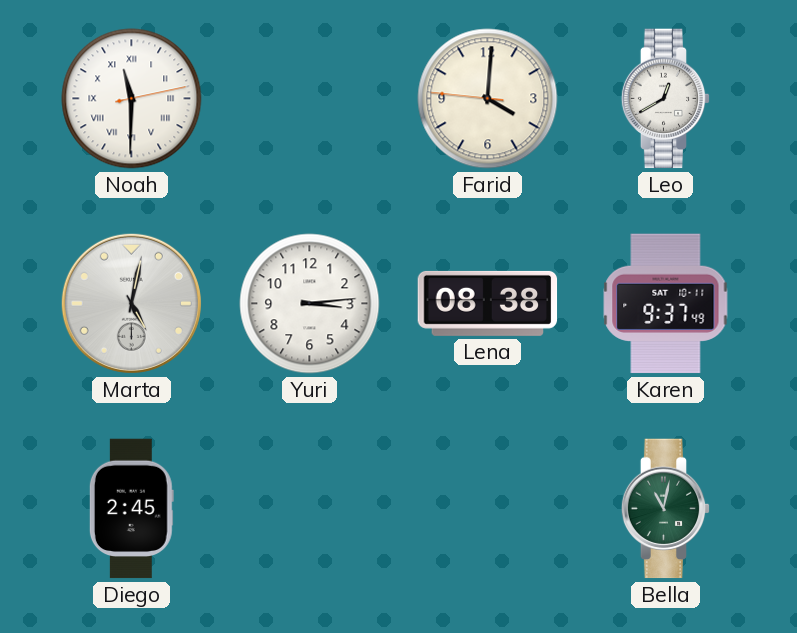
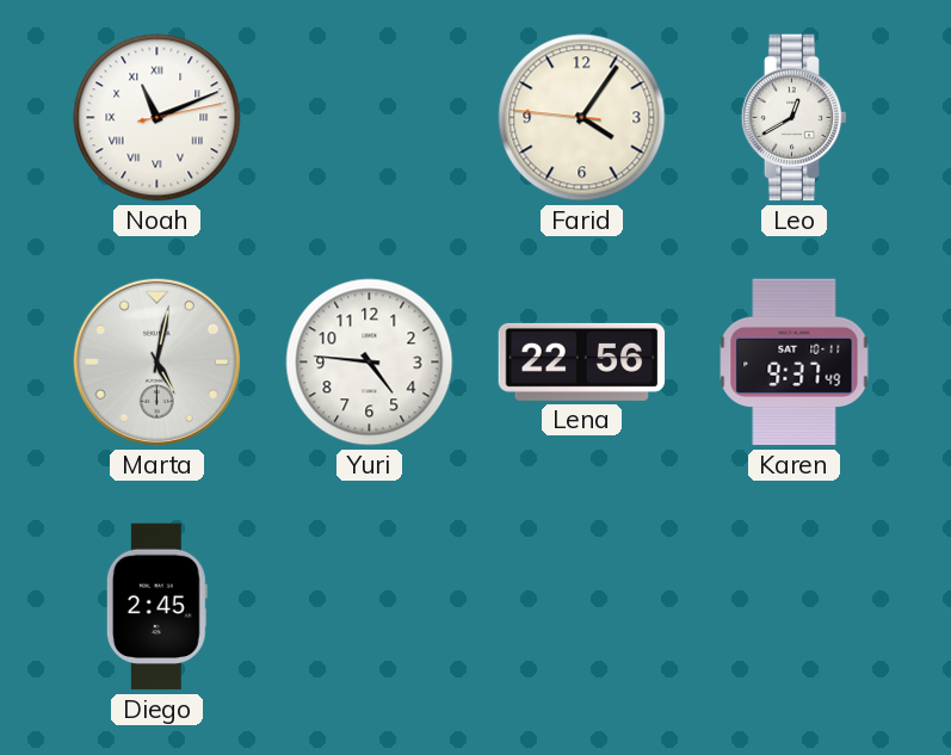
Noah: 11:30 -> 11:11 (158, 118)
Farid: 4:00 -> 4:05 (582, 118)
Yuri: 3:14 -> 4:46 (370, 363)
Lena: 08:38 -> 22:56 (582, 361)
Bella: 11:02 -> none (666, 509)
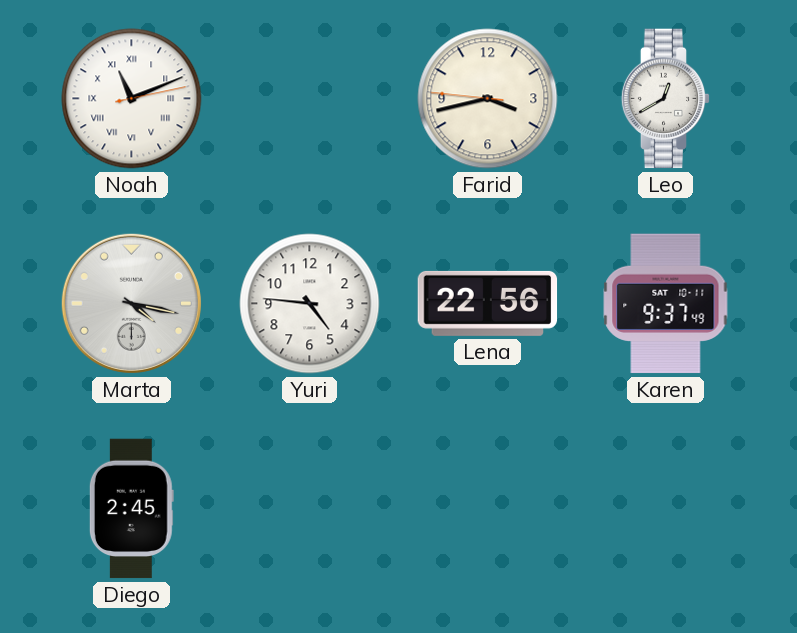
Farid: 4:05 -> 3:42 (488, 99)
Marta: 5:02 -> 4:17 (131, 303)
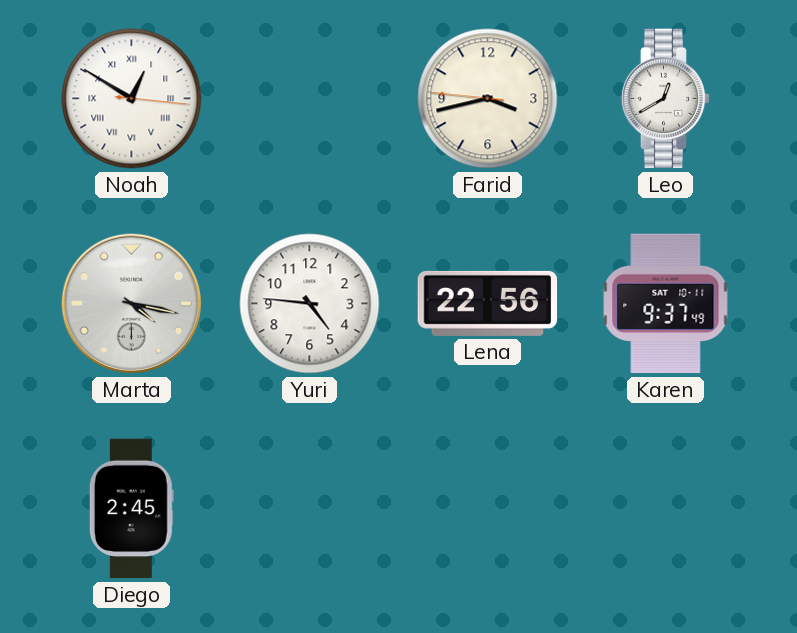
Noah: 11:11 -> 12:50 (132, 99)
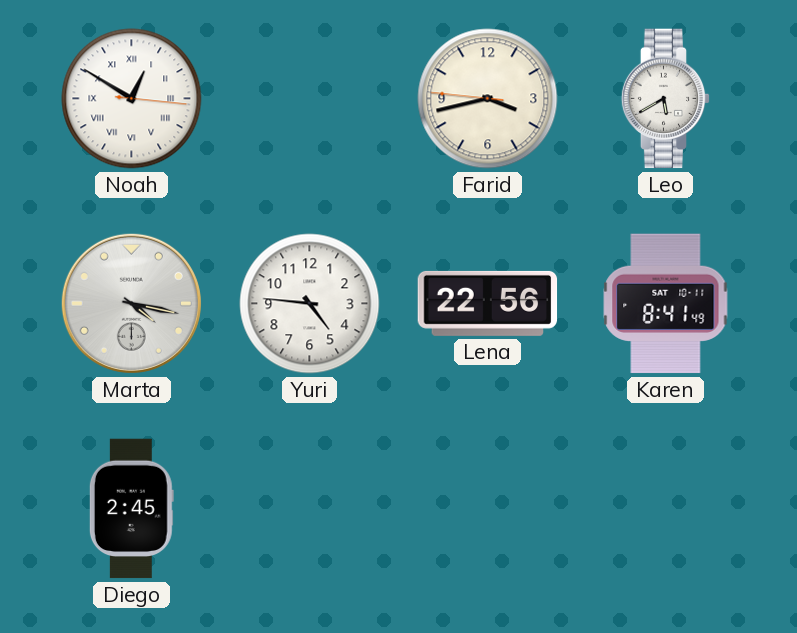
Leo: 12:40 -> 5:40 (666, 99)
Karen: 9:37 -> 8:41 (666, 304)
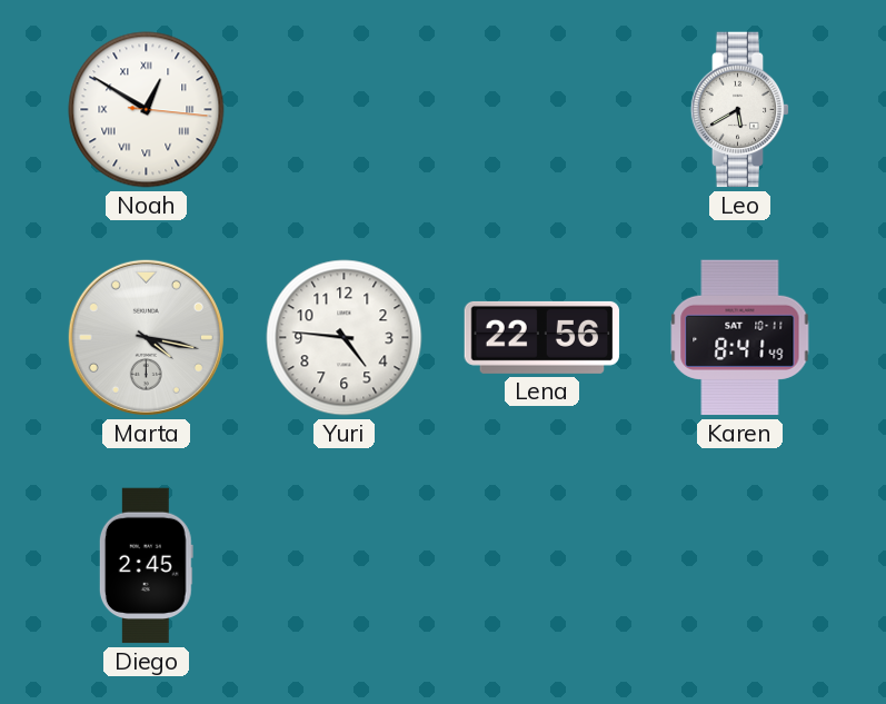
Farid: 3:42 -> none (488, 99)
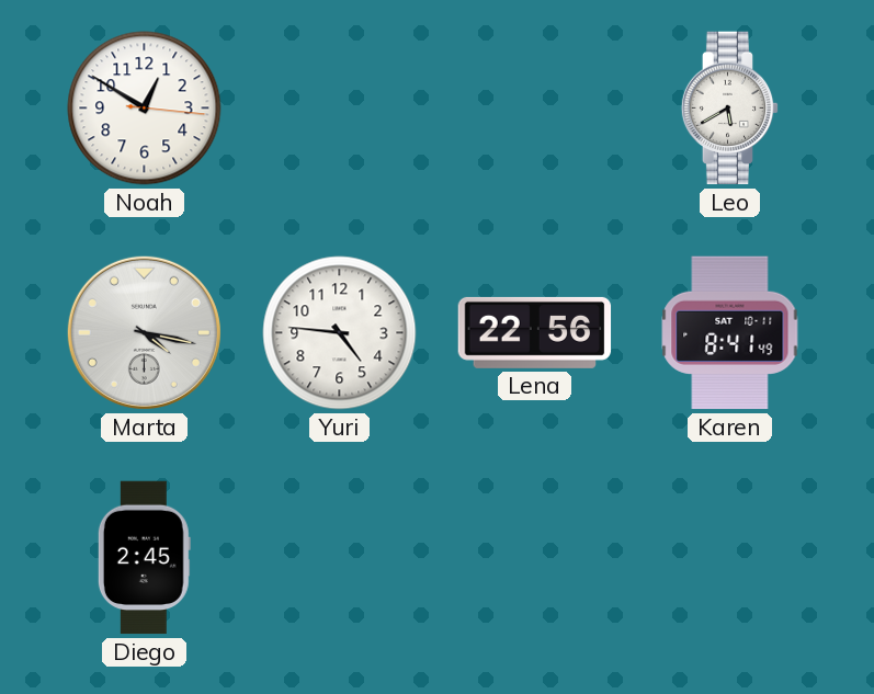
Noah numerals: Roman -> Arabic (145, 109)
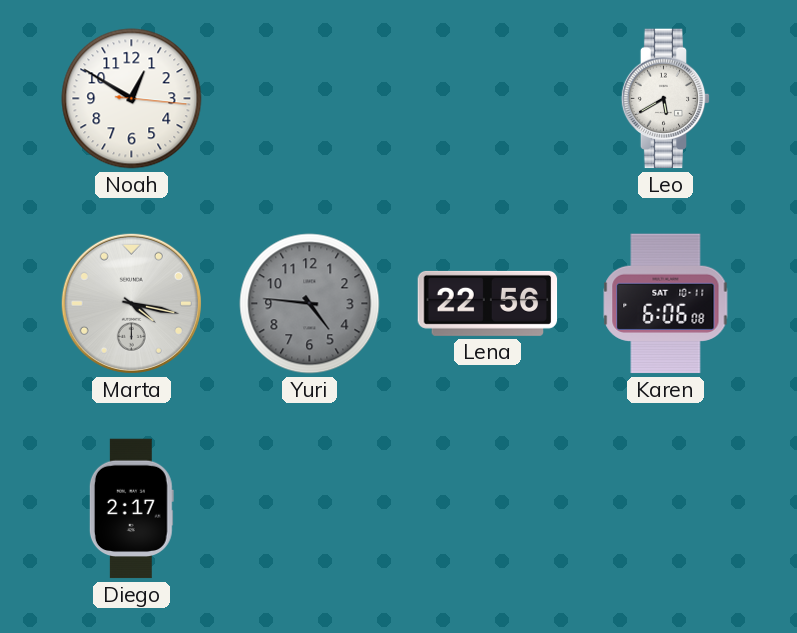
Yuri dial: white -> grey (310, 304)
Karen: 8:41 -> 6:06 (666, 304)
Diego: 2:45 -> 2:17 (131, 509)
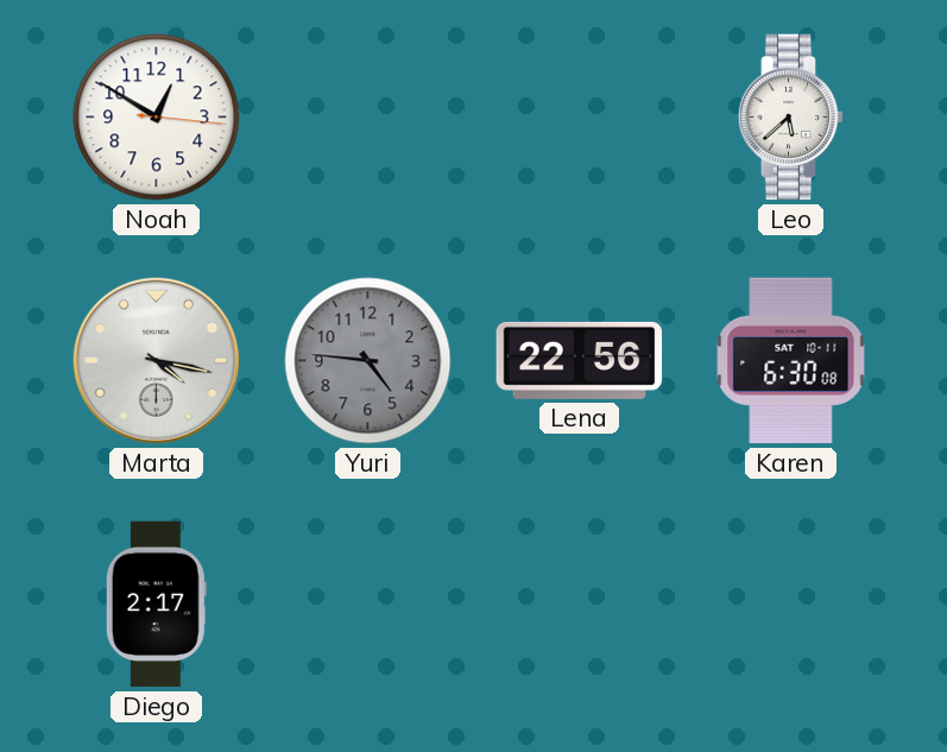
Leo: 5:40 -> 5:38 (791, 118)
Karen: 6:06 -> 6:30 (791, 361)
